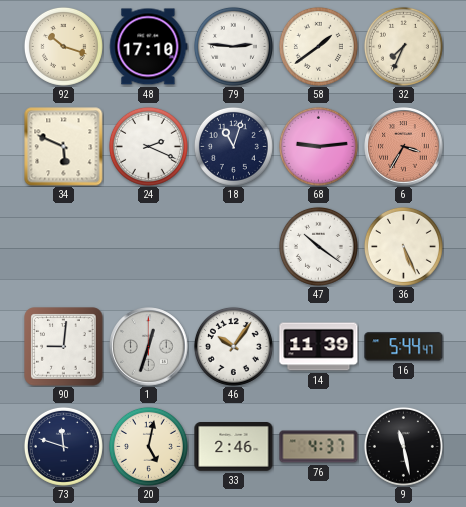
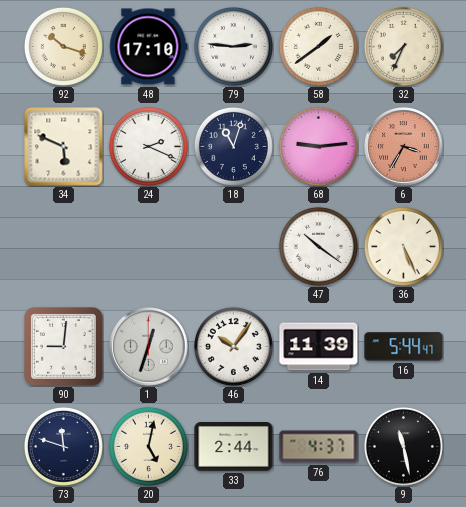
33: 2:46 -> 2:44 (234, 447)
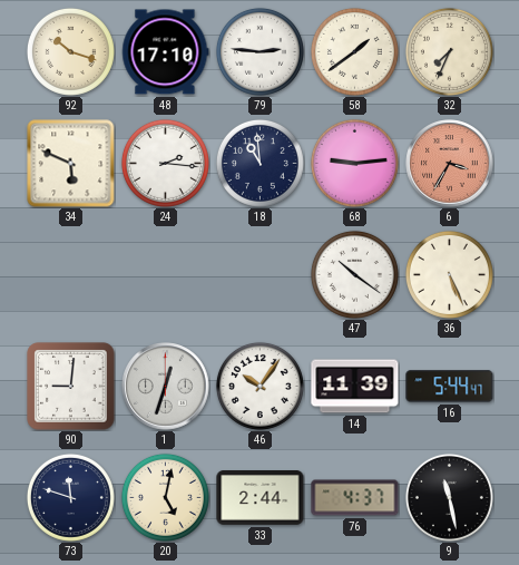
24: 2:19 -> 2:16 (165, 163)
18: 11:03 -> 10:59 (259, 163)
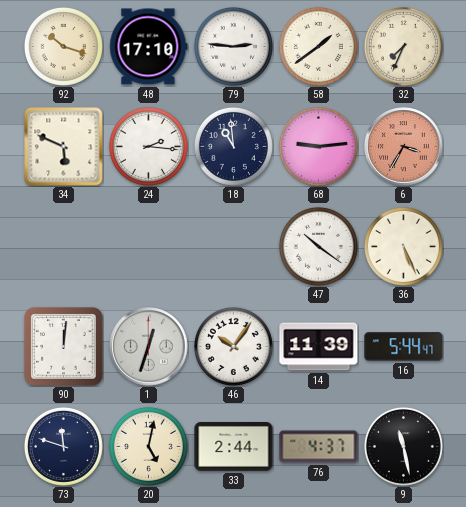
90: 9:01 -> 12:01 (64, 347)
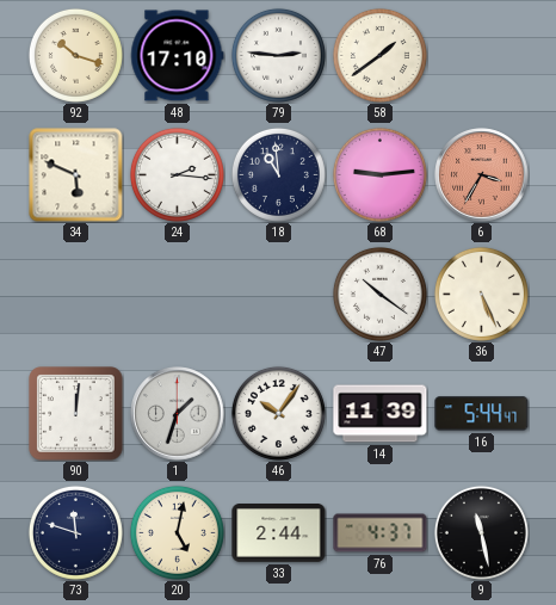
32: 7:34 -> none (403, 46)
1: 12:33 -> 1:33 (178, 414)
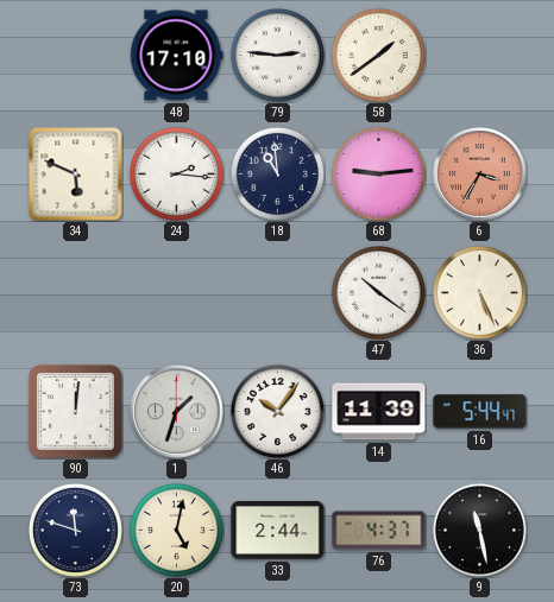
92: 10:18 -> none (75, 55)
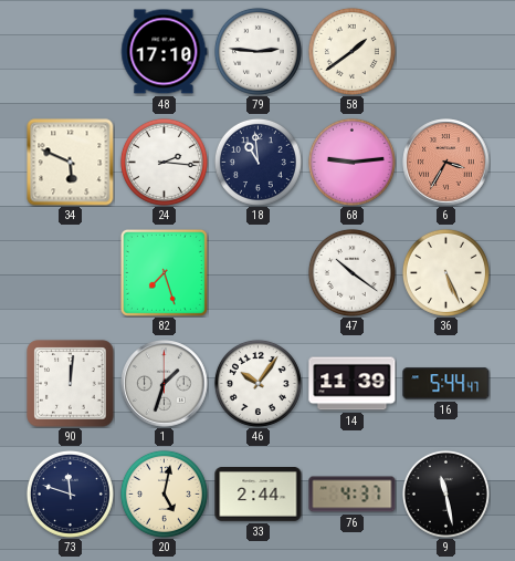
82: none -> 7:27 (164, 272)
